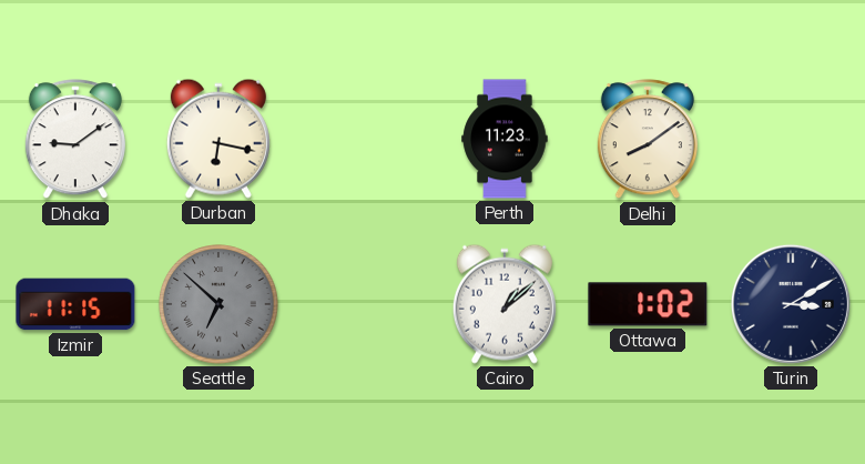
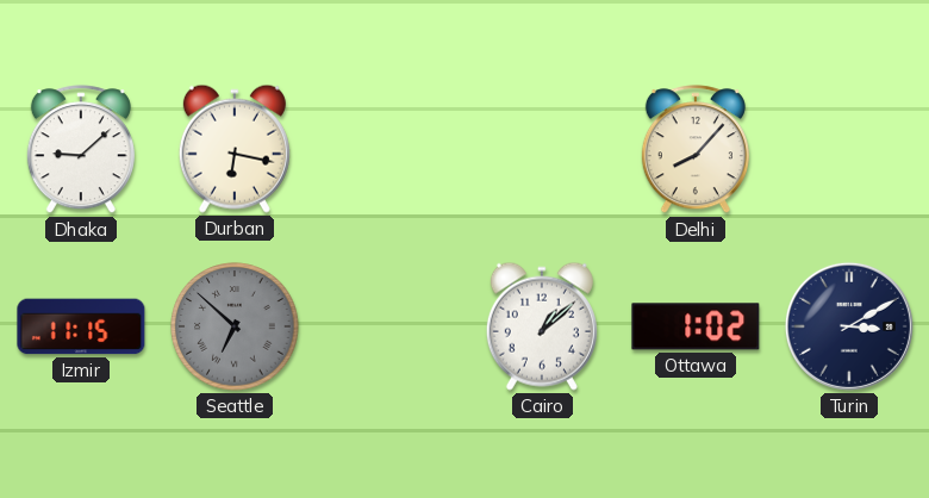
Dhaka: 9:09 -> 9:08 (81, 150)
Perth: 11:23 -> none (505, 139)
Delhi: 8:09 -> 8:07 (696, 150)
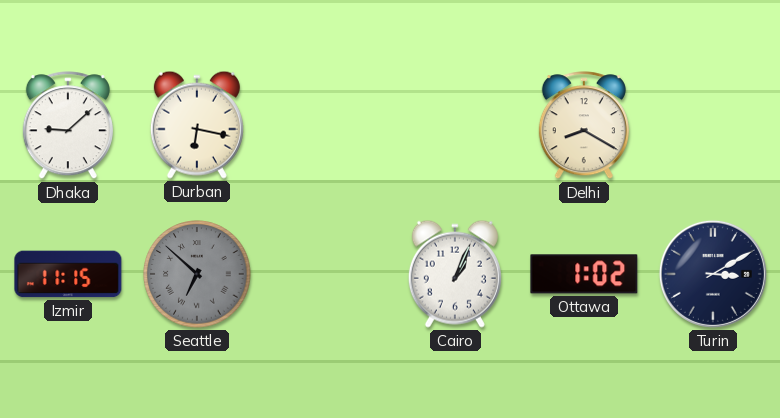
Delhi: 8:07 -> 8:20 (584, 126)
Cairo: 1:08 -> 1:04 (455, 274)
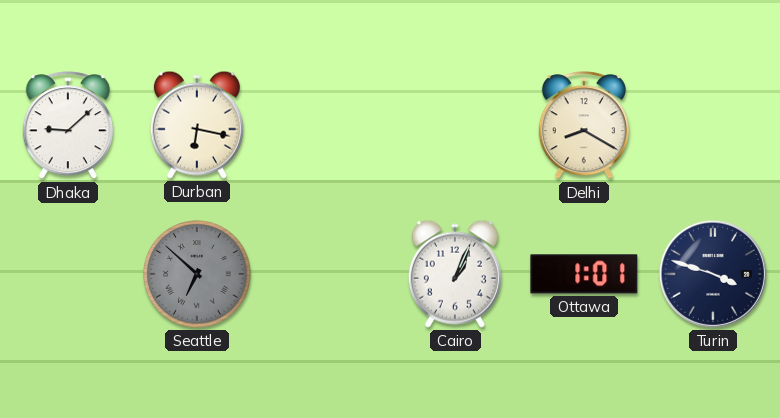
Izmir: 11:15 -> none (68, 274)
Ottawa: 1:02 -> 1:01 (584, 274)
Turin: 3:10 -> 3:48 (713, 274)
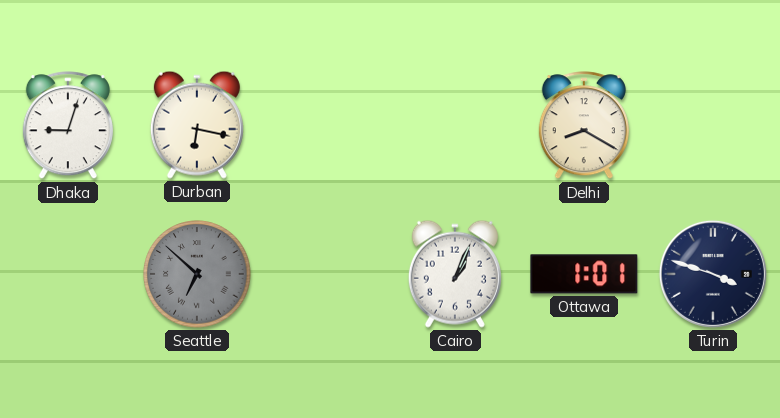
Dhaka: 9:08 -> 9:03 (68, 126)
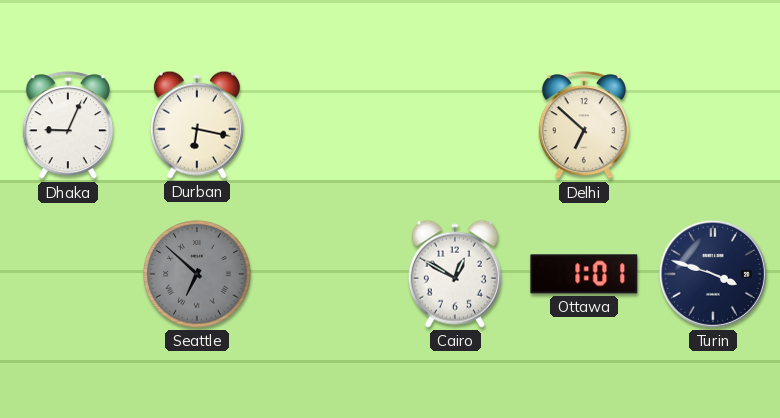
Dhaka: 9:03 -> 9:04 (68, 126)
Delhi: 8:20 -> 6:52 (584, 126)
Cairo: 1:04 -> 12:50 (455, 274)
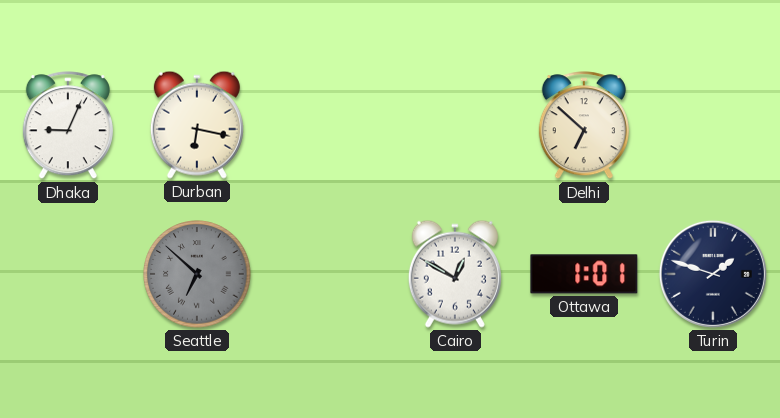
Turin: 3:48 -> 1:48 (713, 274)
